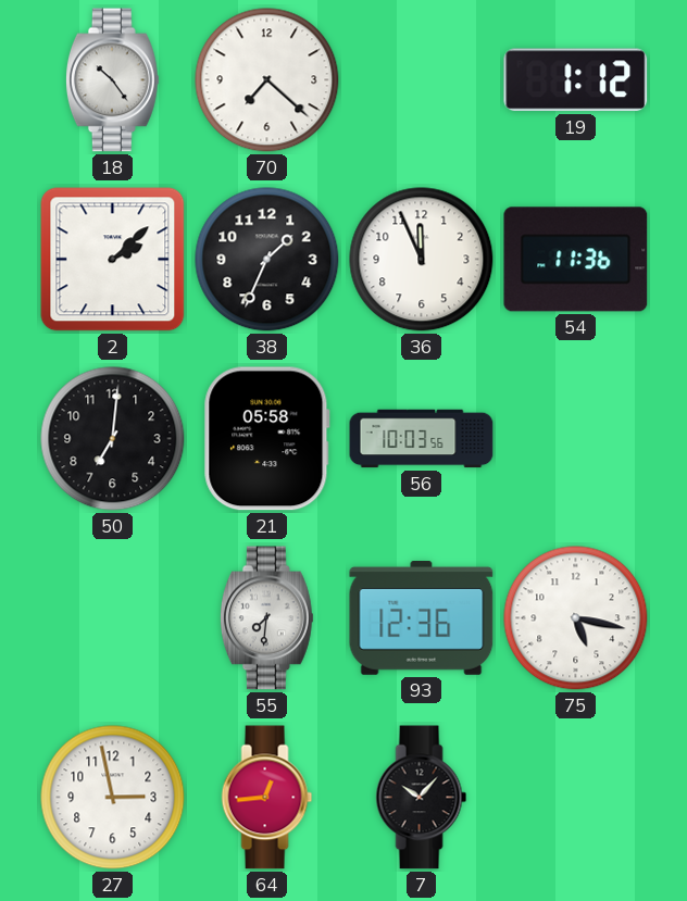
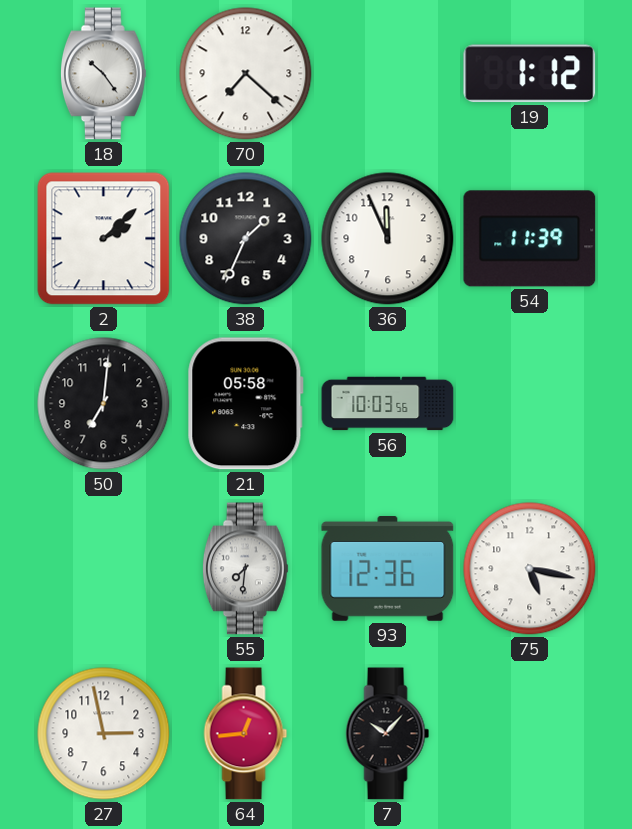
54: 11:36 -> 11:39 (530, 239)
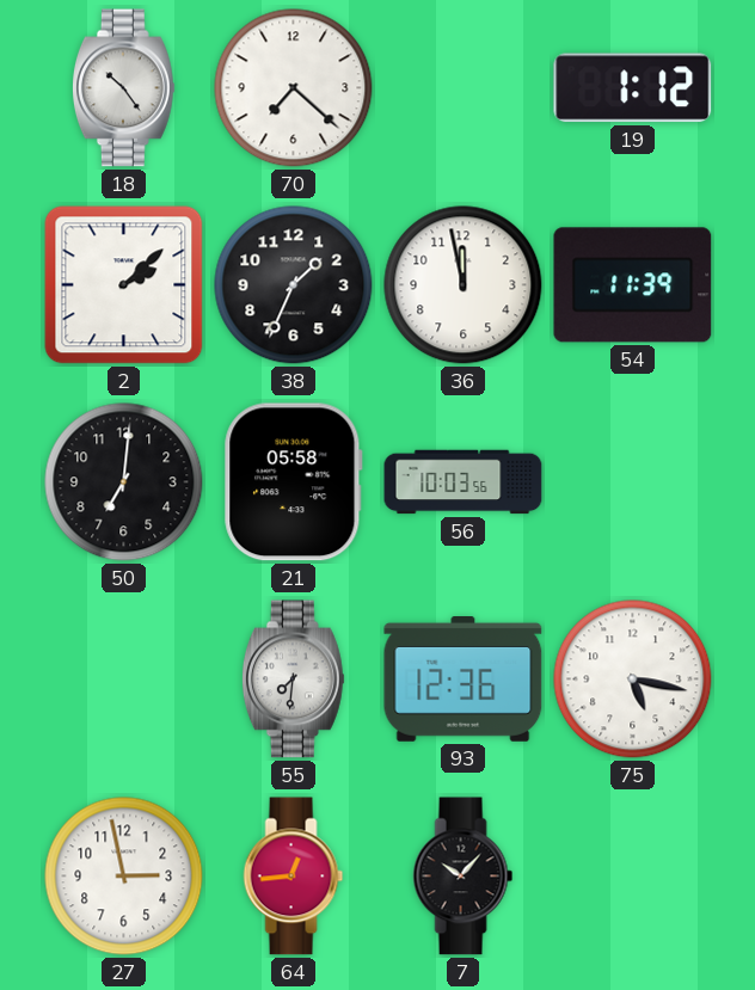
36: 11:56 -> 11:58 (464, 285)
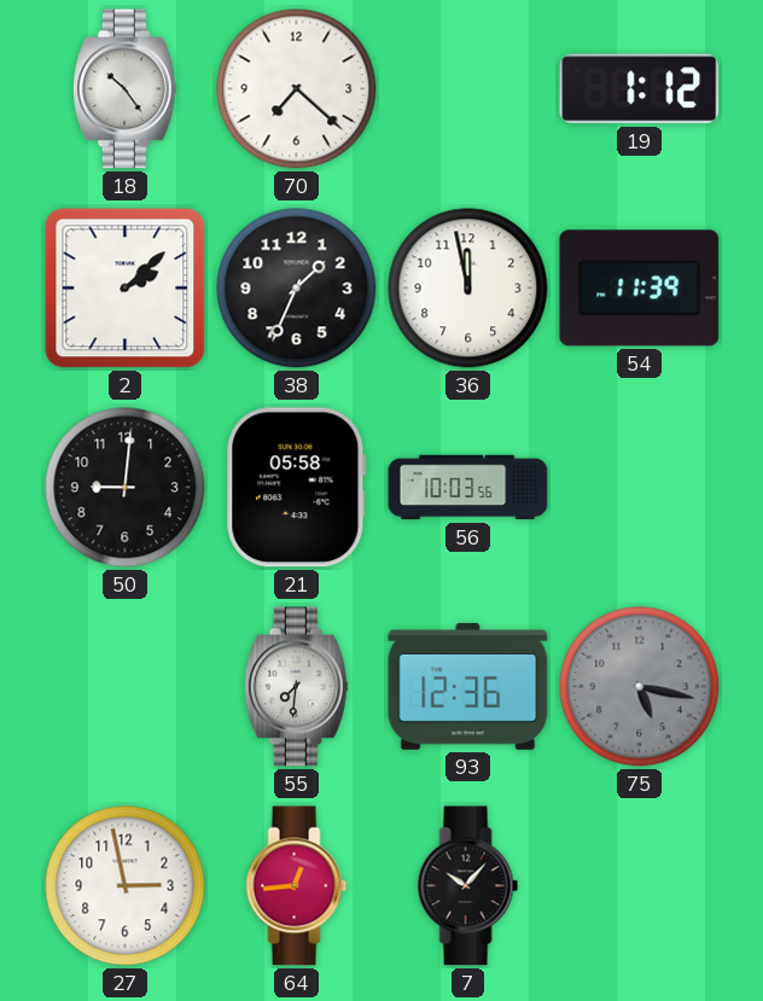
50: 7:01 -> 9:01 (126, 488)
75 dial: white -> grey (640, 687)
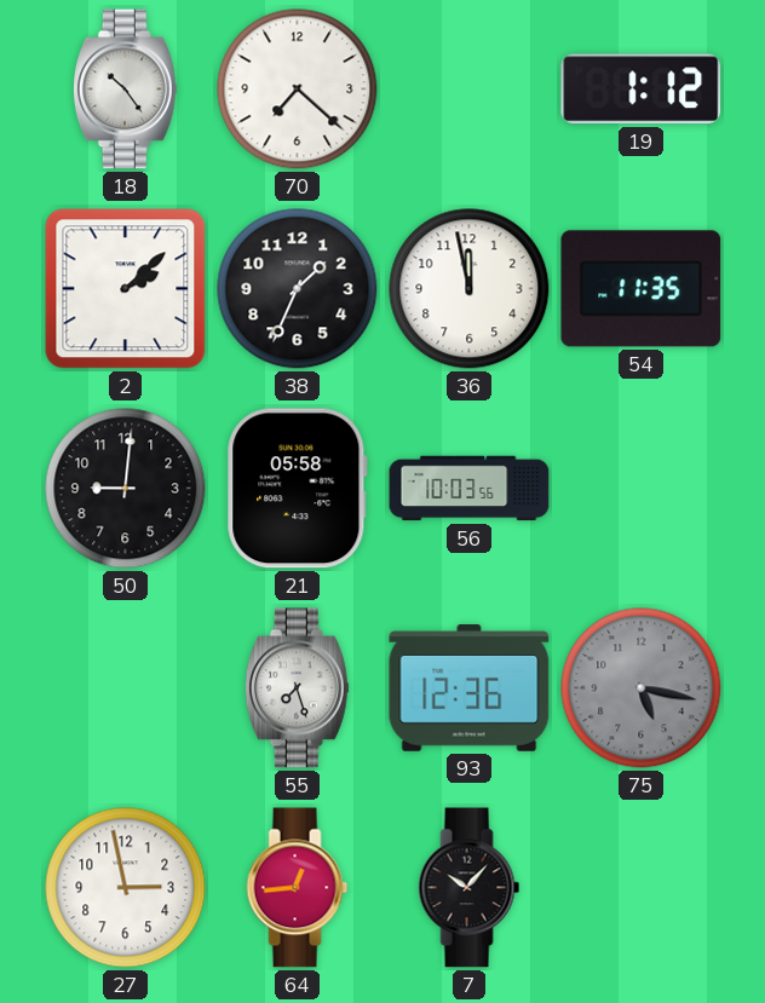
54: 11:39 -> 11:35 (642, 289)
55: 7:31 -> 7:27 (297, 688)
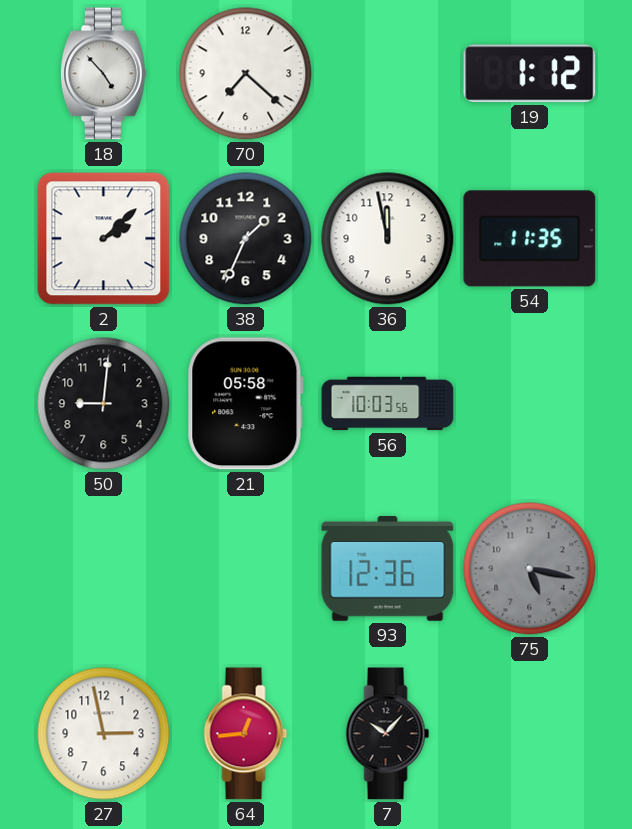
18: 10:24 -> 4:53 (103, 74)
55: 7:27 -> none (297, 688)
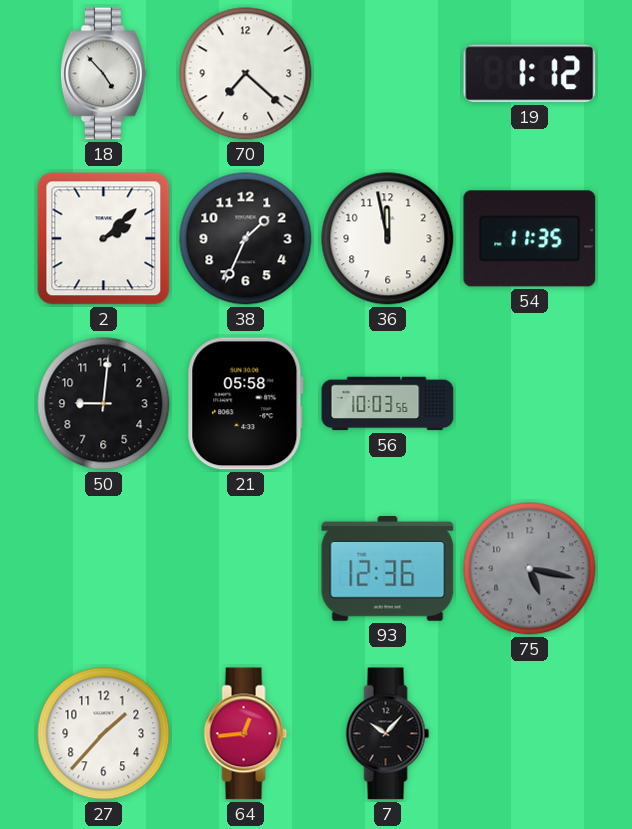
27: 2:58 -> 1:37 (104, 734)
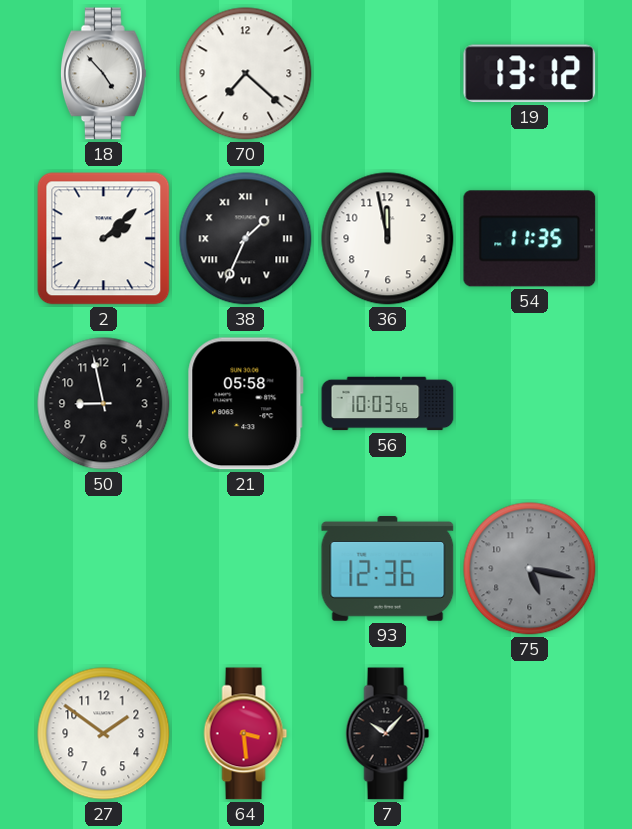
19: 1:12 -> 13:12 (530, 74)
38 numerals: Arabic -> Roman (246, 239)
50: 9:01 -> 8:58 (104, 404)
27: 1:37 -> 1:51 (104, 734)
64: 12:44 -> 3:29 (246, 734)
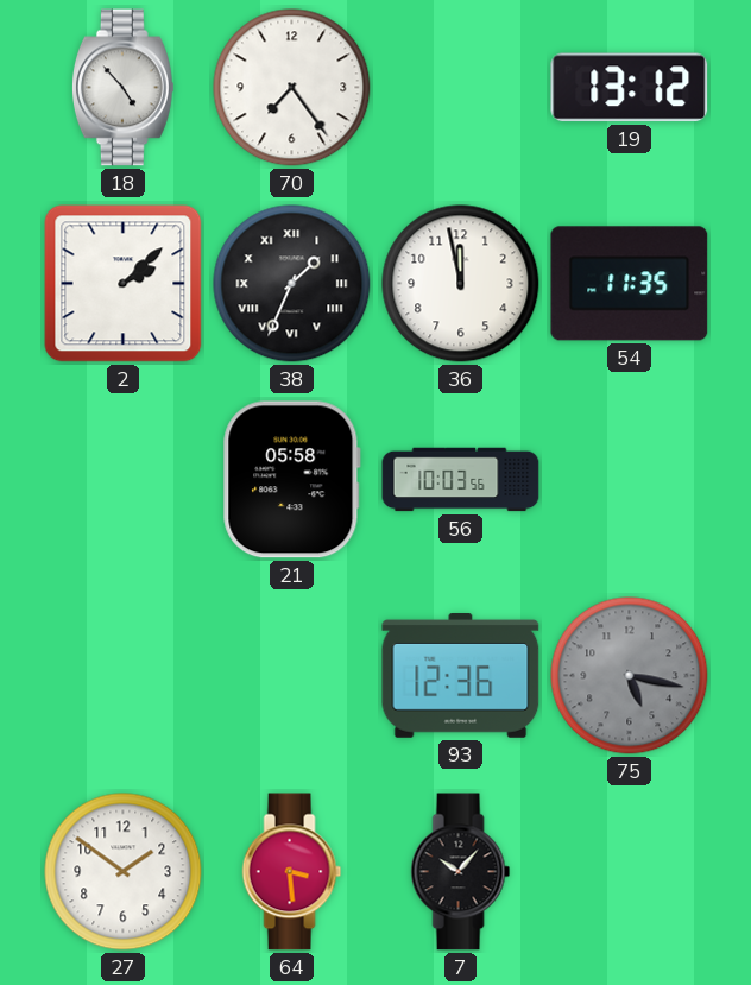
70: 7:22 -> 7:24 (292, 88)
50: 8:58 -> none (104, 404)
